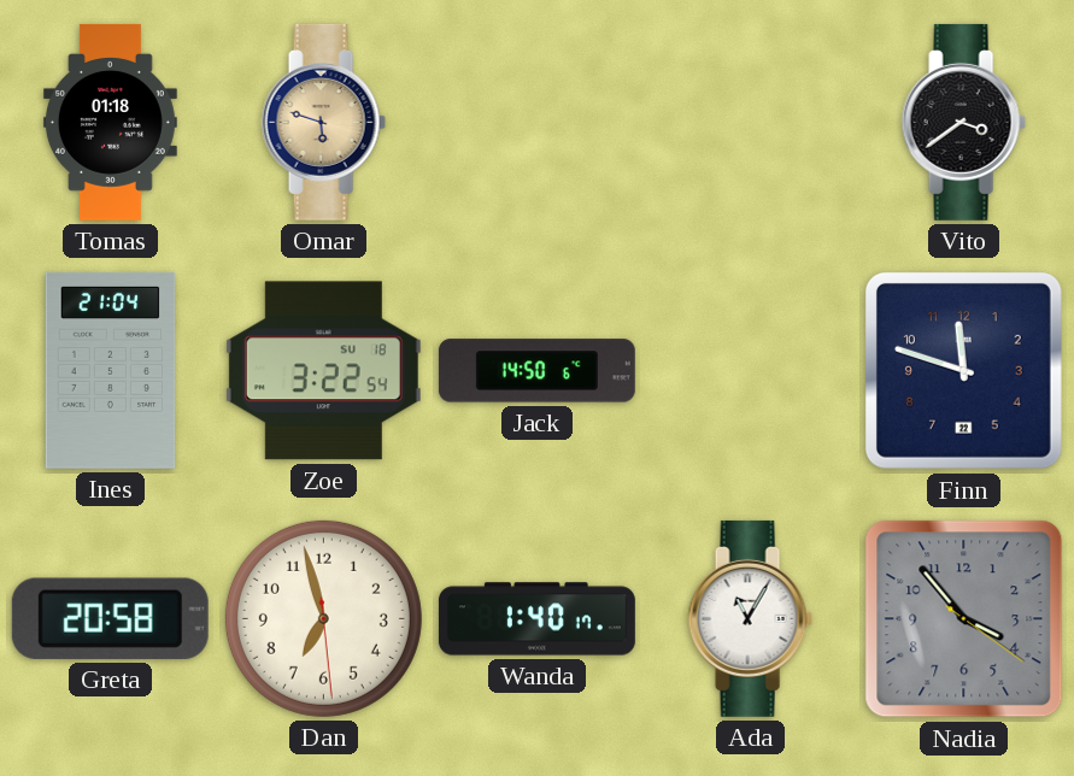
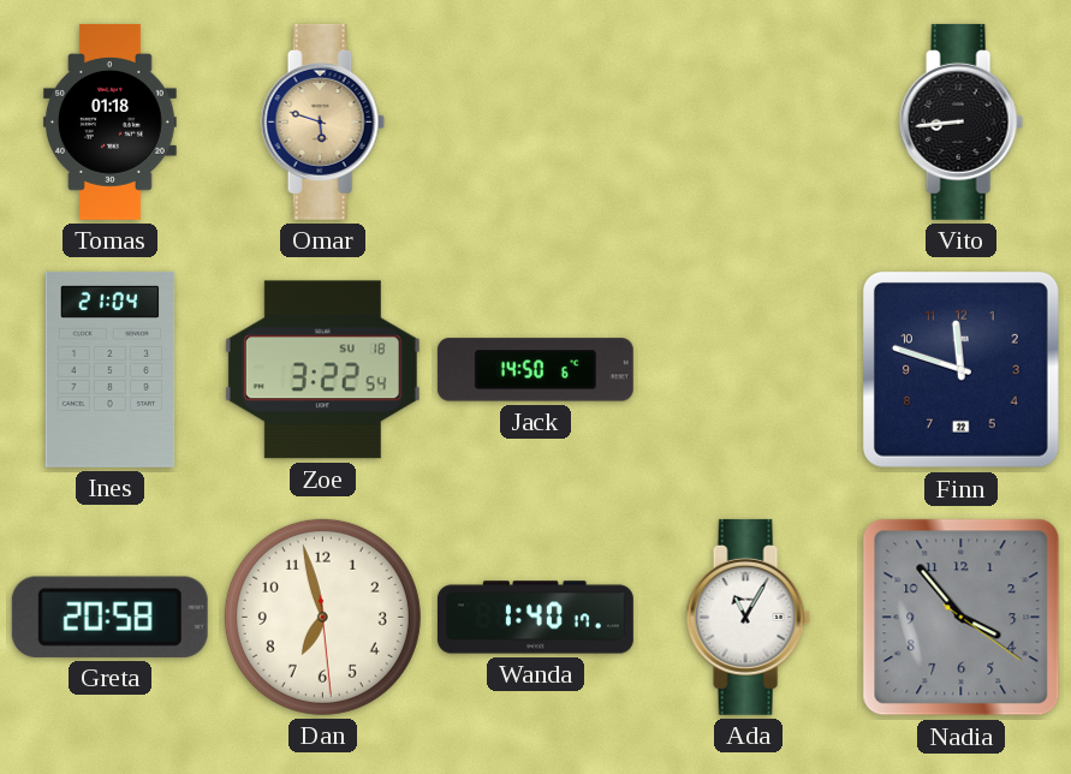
Vito: 3:39 -> 8:44 (960, 121)
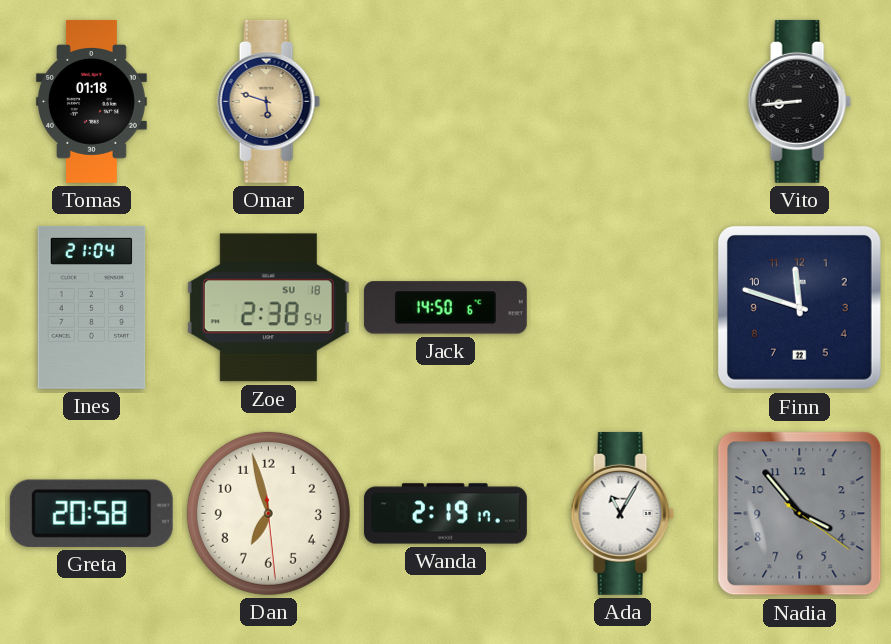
Zoe: 3:22 -> 2:38 (268, 308)
Wanda: 1:40 -> 2:19 (445, 514)
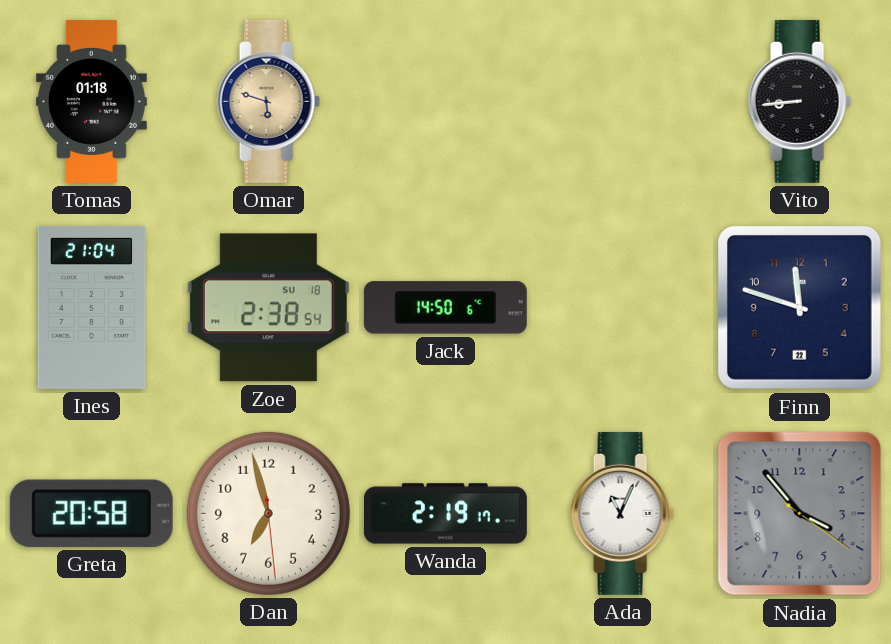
Ada: 11:05 -> 11:04 (622, 513)
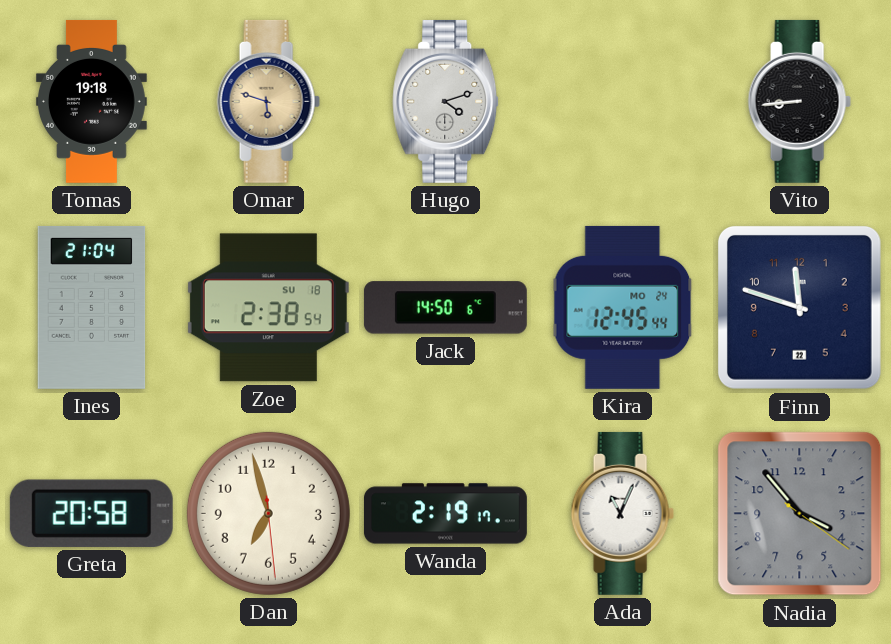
Tomas: 01:18 -> 19:18 (91, 101)
Hugo: none -> 4:12 (446, 101)
Kira: none -> 12:45 (623, 307)
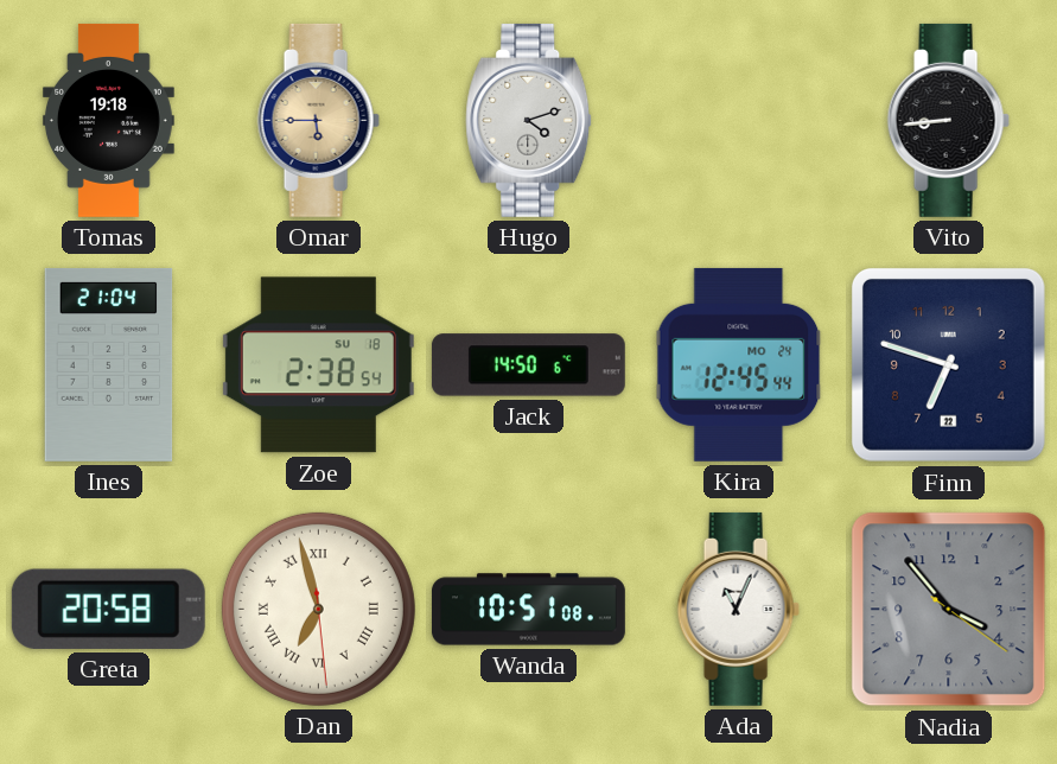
Omar: 5:48 -> 5:45 (318, 120)
Finn: 11:48 -> 6:48 (948, 364)
Dan numerals: Arabic -> Roman (318, 609)
Wanda: 2:19 -> 10:51 (528, 610)
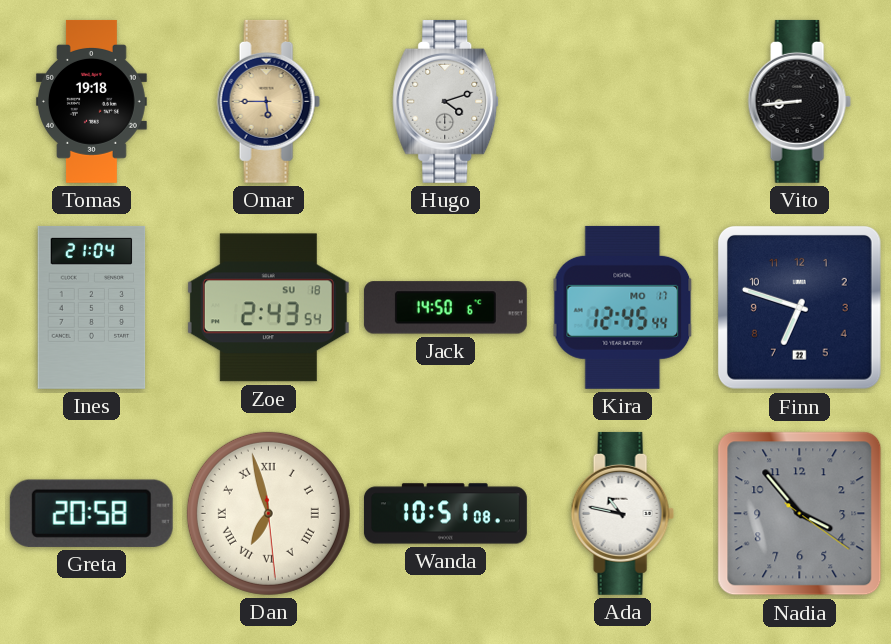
Zoe: 2:38 -> 2:43 (268, 308)
Kira date: MO 24 -> MO 17 (623, 307)
Ada: 11:04 -> 10:47 (622, 513)
